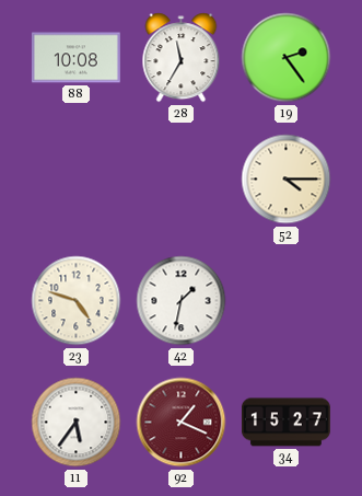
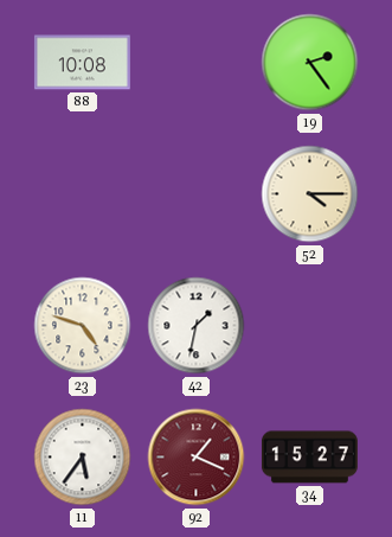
28: 11:35 -> none (182, 58)
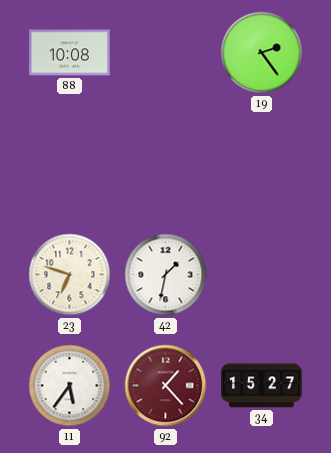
52: 4:15 -> none (310, 194)
23: 4:48 -> 6:48 (70, 275)
92: 1:19 -> 1:23 (166, 386)
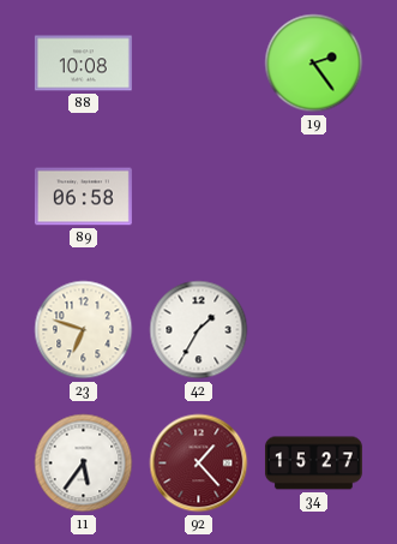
89: none -> 06:58 (83, 197)
42: 1:32 -> 1:35 (199, 330)
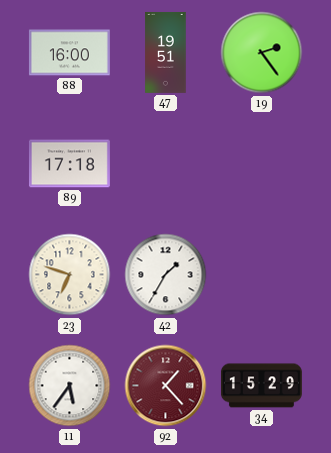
88: 10:08 -> 16:00 (69, 53)
47: none -> 19:51 (166, 52)
89: 06:58 -> 17:18 (69, 164)
34: 15:27 -> 15:29 (261, 386)
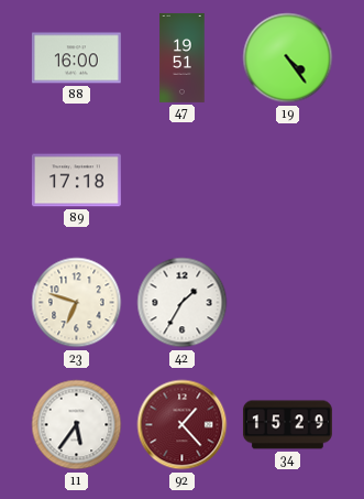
19: 2:24 -> 4:24 (288, 58)
